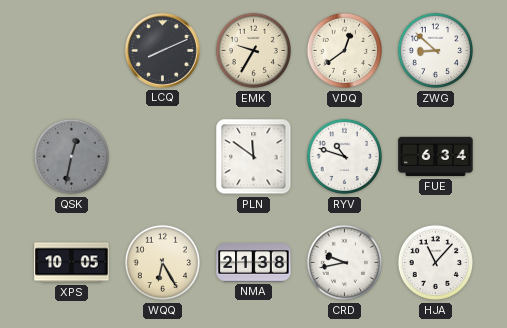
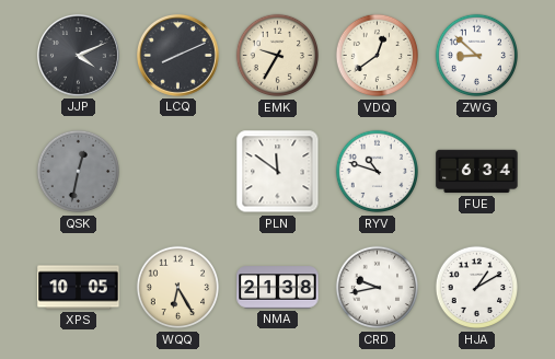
JJP: none -> 4:11 (78, 55)
HJA: 11:07 -> 1:10 (477, 288)
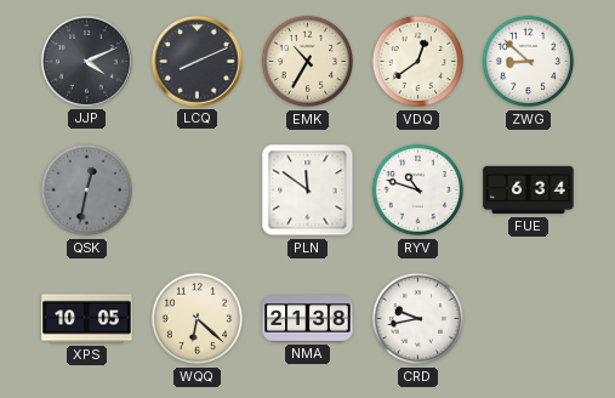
EMK: 9:35 -> 10:35 (308, 62)
WQQ: 6:25 -> 6:22 (198, 319)
HJA: 1:10 -> none (477, 288)
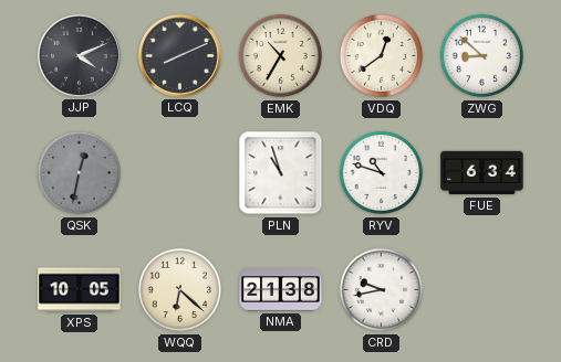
PLN: 11:51 -> 10:57 (281, 173)
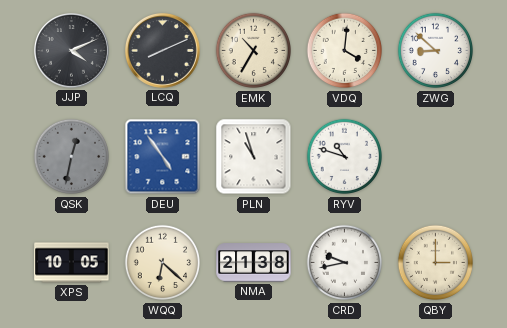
VDQ: 12:39 -> 4:01 (345, 51)
DEU: none -> 4:54 (163, 157)
FUE: 6:34 -> none (482, 173)
QBY: none -> 3:00 (436, 263)
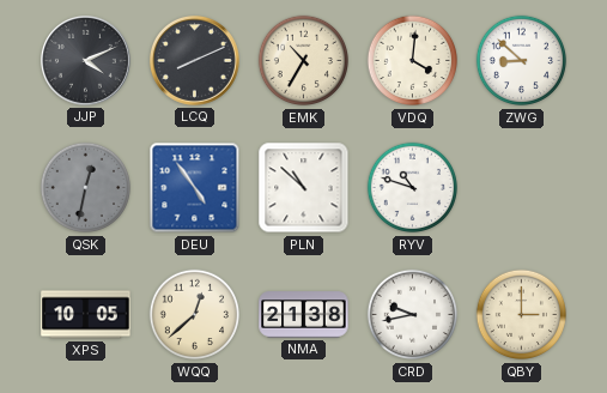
PLN: 10:57 -> 10:52 (304, 188)
WQQ: 6:22 -> 12:38 (195, 315)
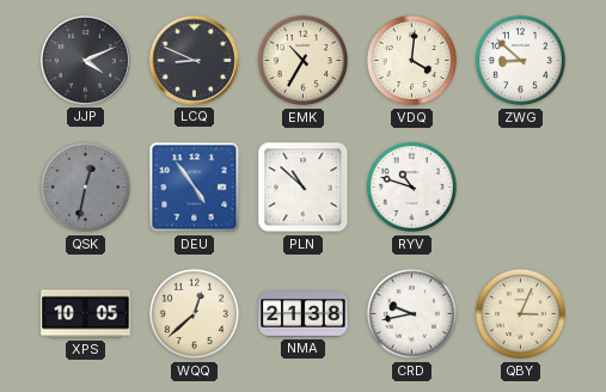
LCQ: 8:11 -> 8:49 (194, 60)
QBY: 3:00 -> 3:04 (521, 314)
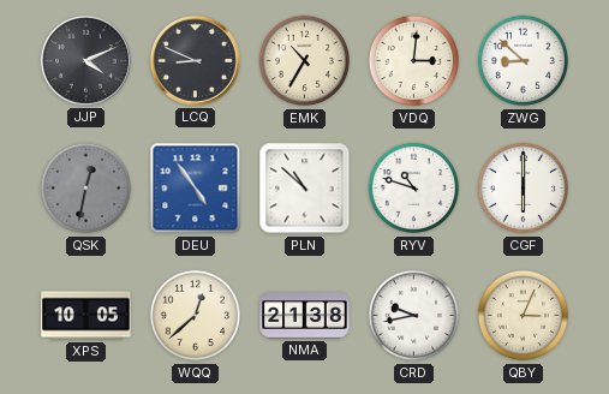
VDQ: 4:01 -> 3:01 (414, 61)
CGF: none -> 6:00 (524, 189)
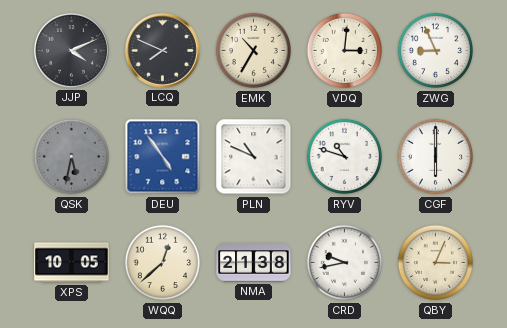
LCQ: 8:49 -> 7:49 (162, 50)
ZWG: 8:52 -> 8:56 (436, 51)
QSK: 12:32 -> 5:32 (72, 157)
PLN: 10:52 -> 10:49 (254, 157)
